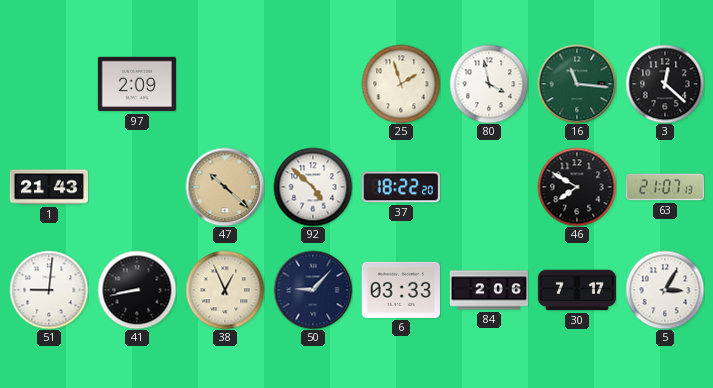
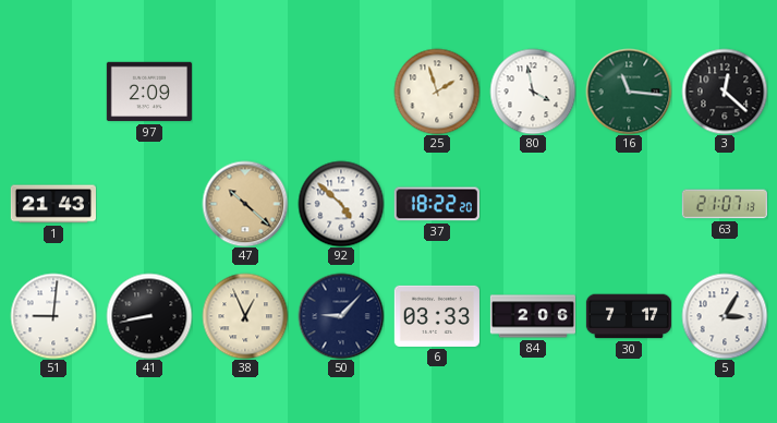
46: 7:50 -> none (577, 187)
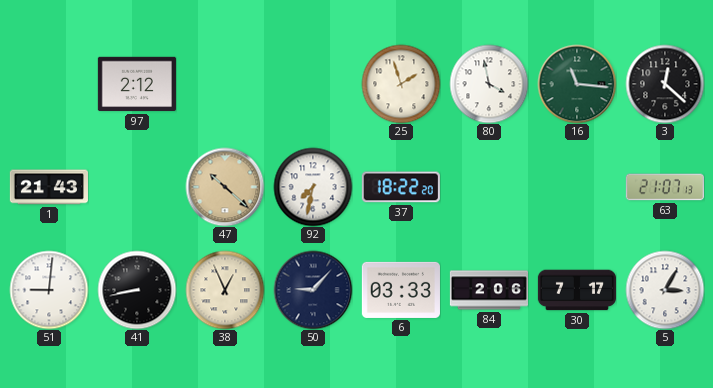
97: 2:09 -> 2:12 (137, 84)
92: 4:52 -> 7:32 (313, 187)
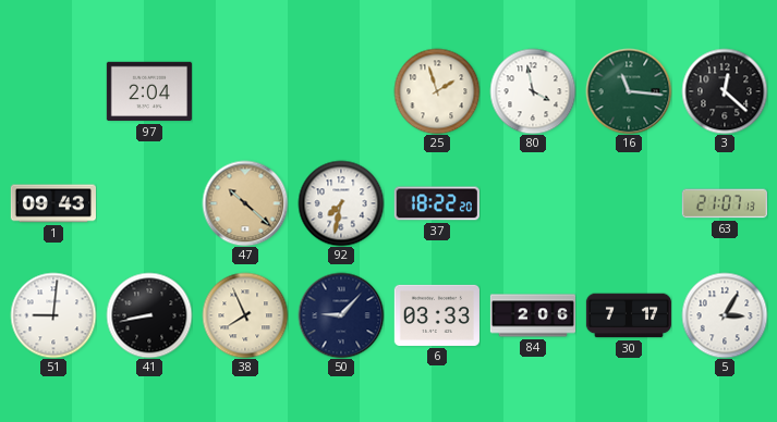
97: 2:12 -> 2:04 (149, 91)
1: 21:43 -> 09:43 (53, 203)
38: 12:56 -> 7:56 (245, 315)
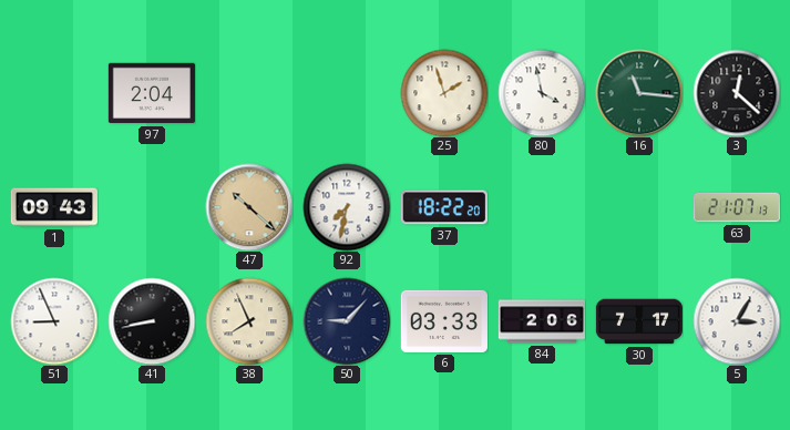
51: 9:01 -> 8:56 (54, 321)
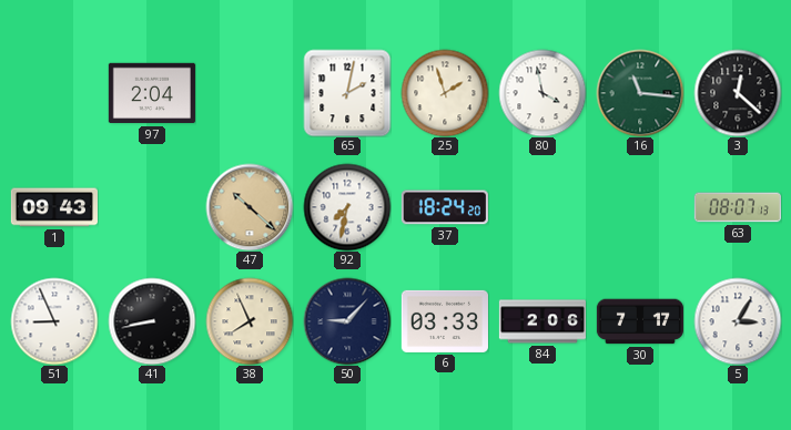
65: none -> 2:02 (347, 93)
37: 18:22 -> 18:24 (445, 207)
63: 21:07 -> 08:07 (738, 207)
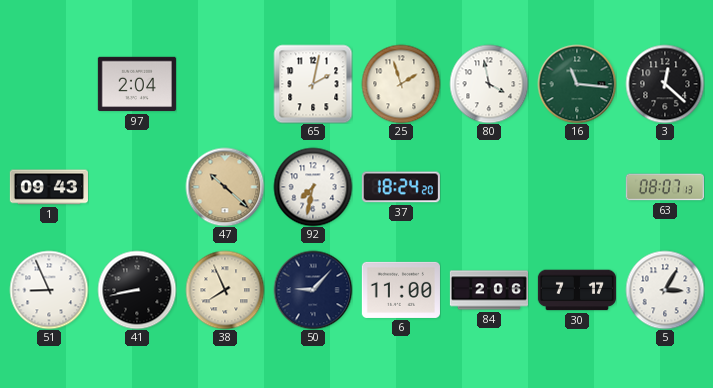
6: 03:33 -> 11:00 (401, 290)
